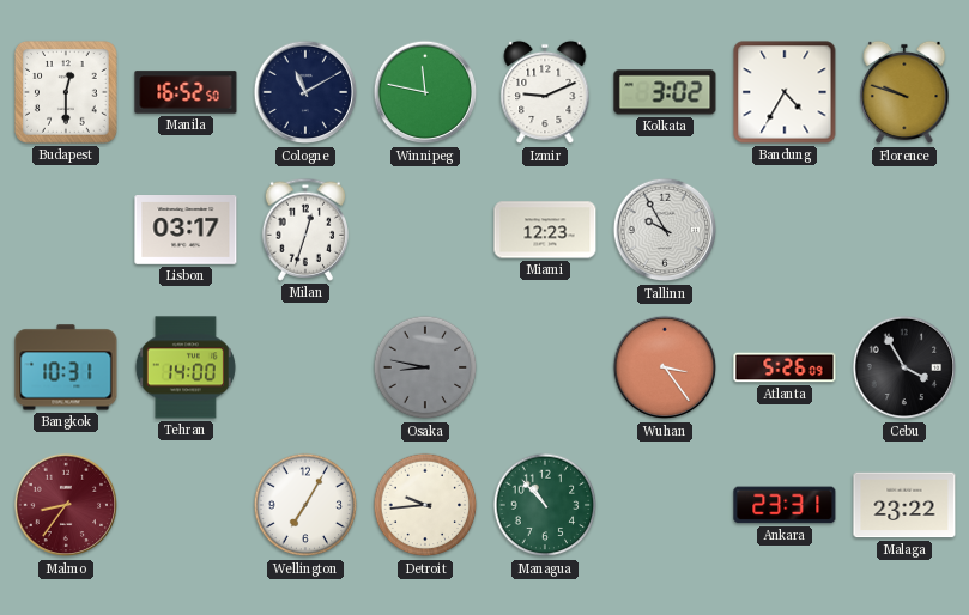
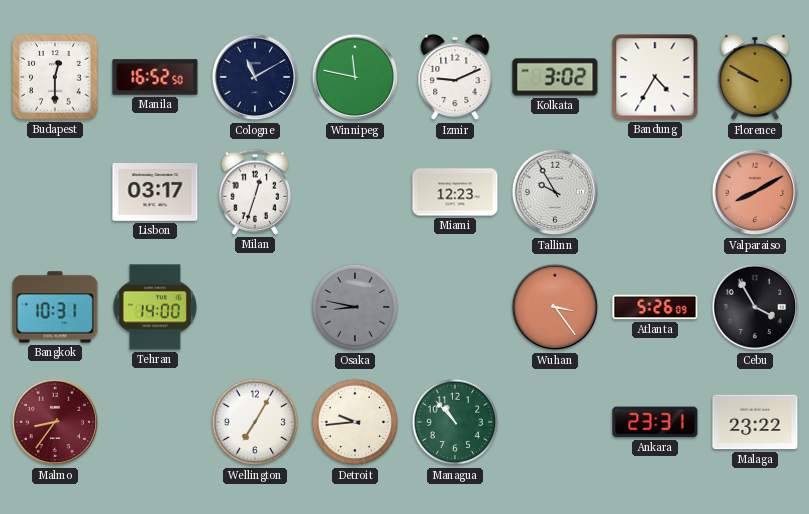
Florence: 9:48 -> 9:50 (755, 77)
Valparaiso: none -> 8:10 (755, 192)
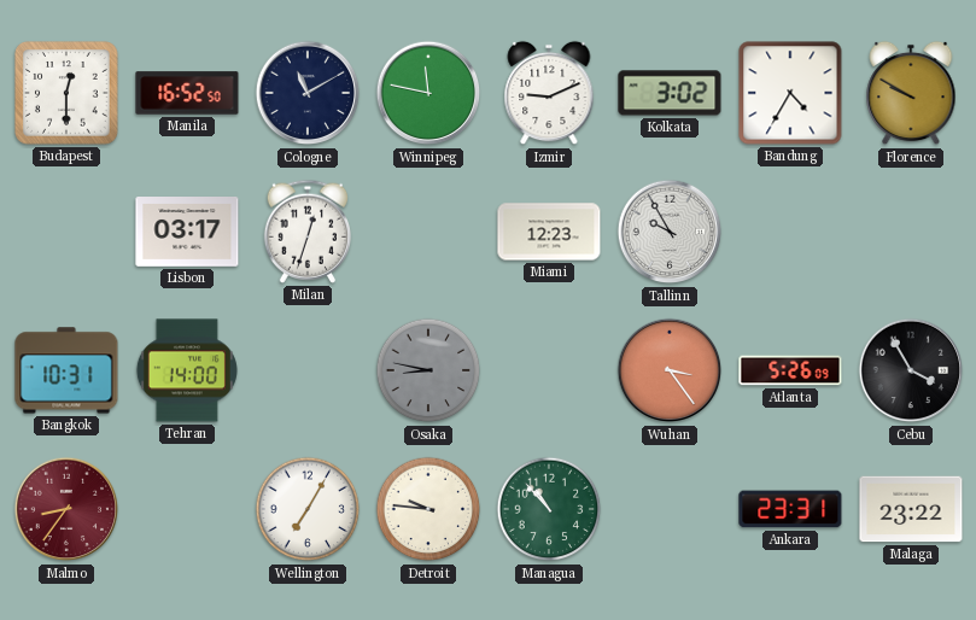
Valparaiso: 8:10 -> none (755, 192)
Detroit: 9:44 -> 9:46 (428, 509)
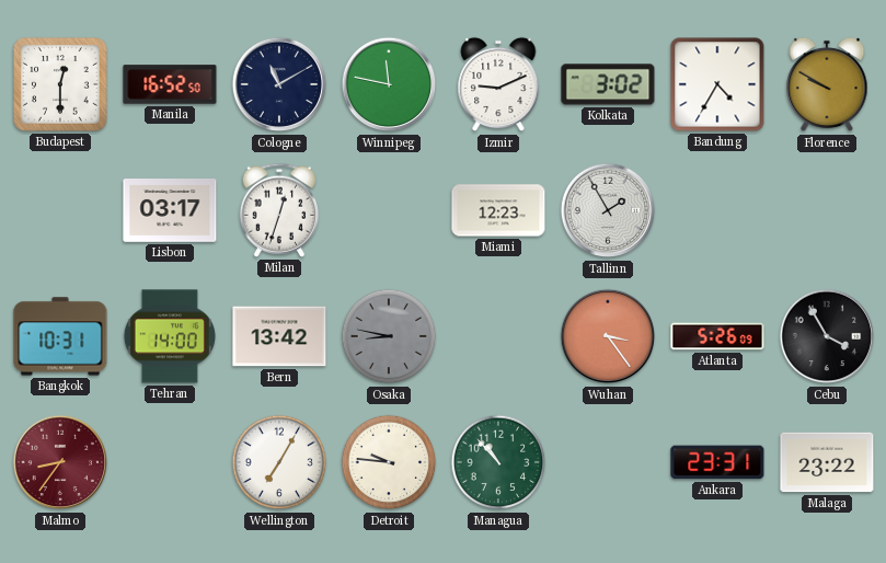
Tallinn: 9:55 -> 1:55 (608, 210)
Bern: none -> 13:42 (279, 336)
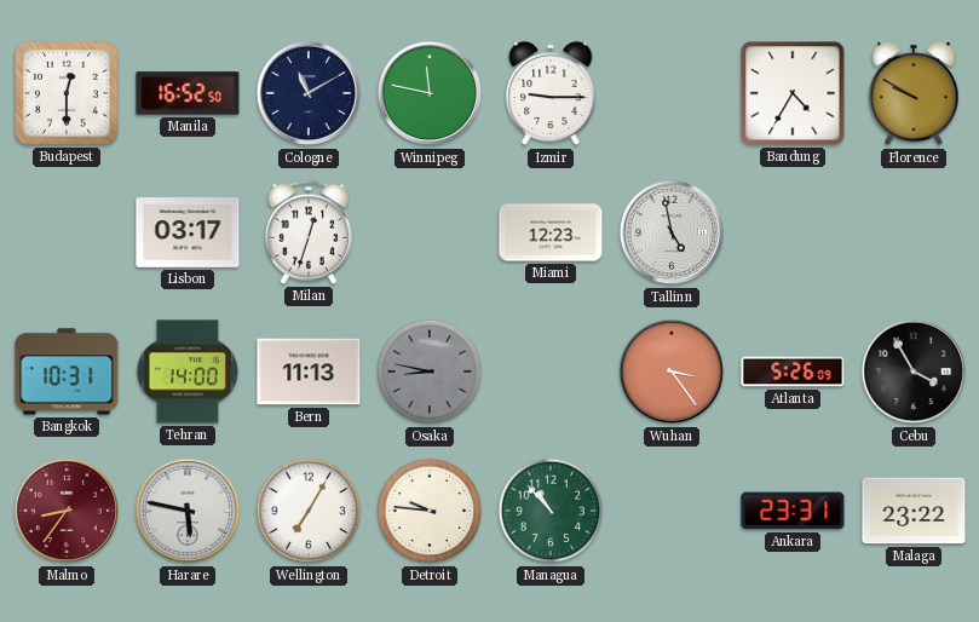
Izmir: 9:11 -> 9:15 (551, 93)
Kolkata: 3:02 -> none (608, 84)
Tallinn: 1:55 -> 4:58 (672, 232)
Bern: 13:42 -> 11:13 (309, 372)
Harare: none -> 5:47 (188, 511)
